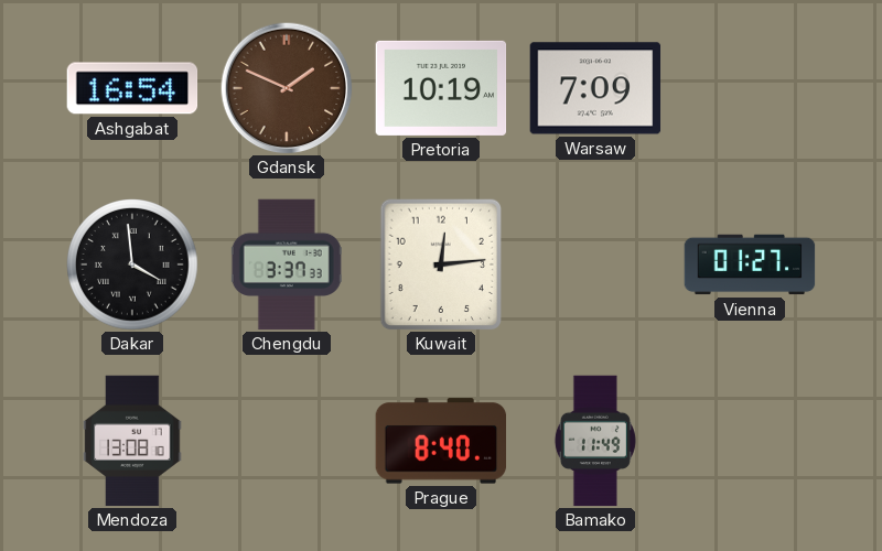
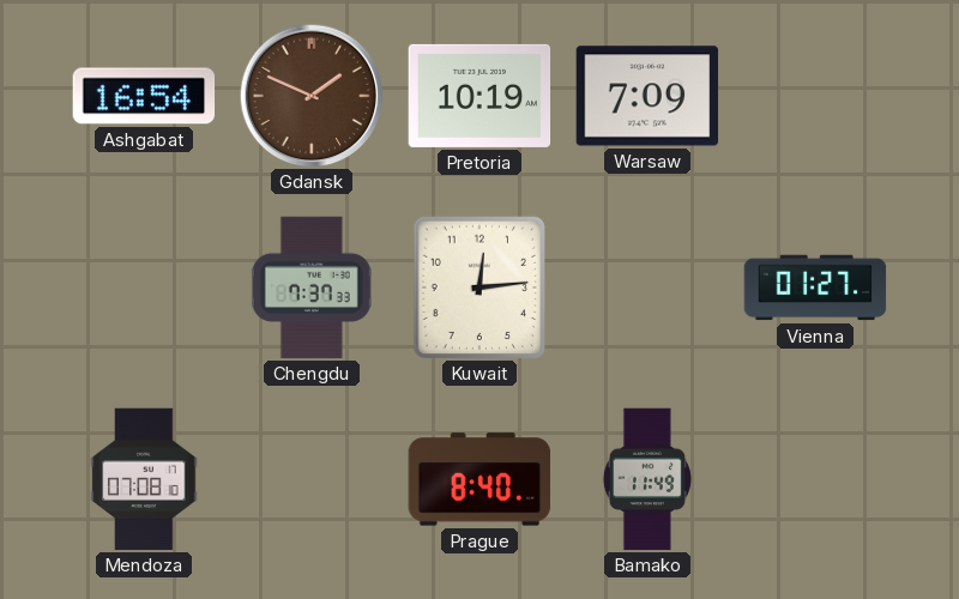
Dakar: 3:59 -> none (133, 266)
Chengdu: 3:37 -> 7:37 (312, 288)
Mendoza: 13:08 -> 07:08 (144, 479)
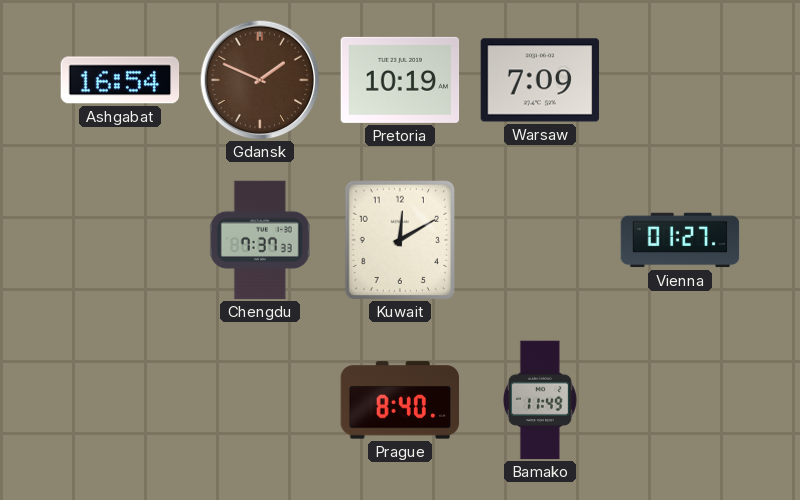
Kuwait: 12:14 -> 12:10 (399, 239)
Mendoza: 07:08 -> none (144, 479)
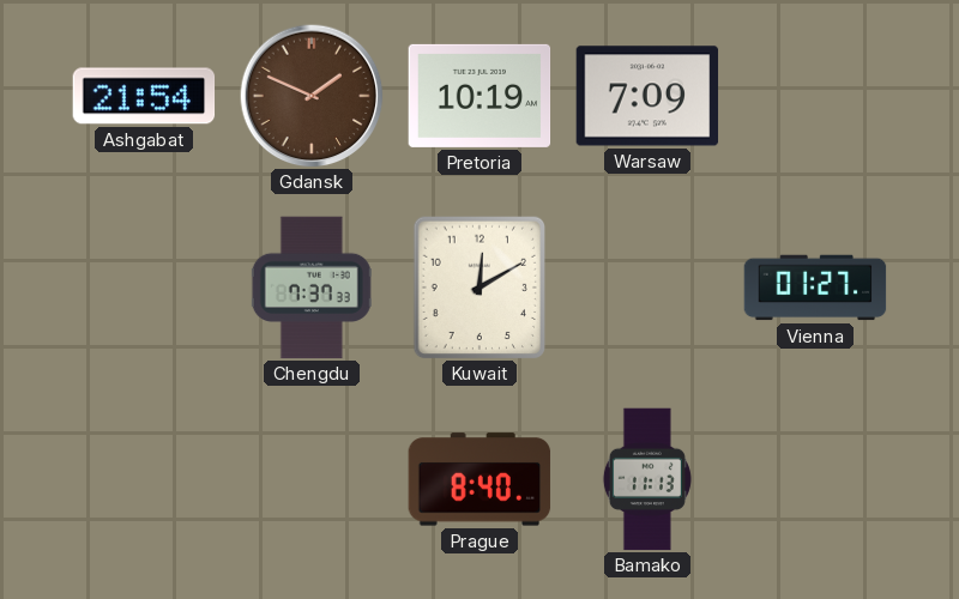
Ashgabat: 16:54 -> 21:54 (144, 96)
Bamako: 11:49 -> 11:13 (647, 479)
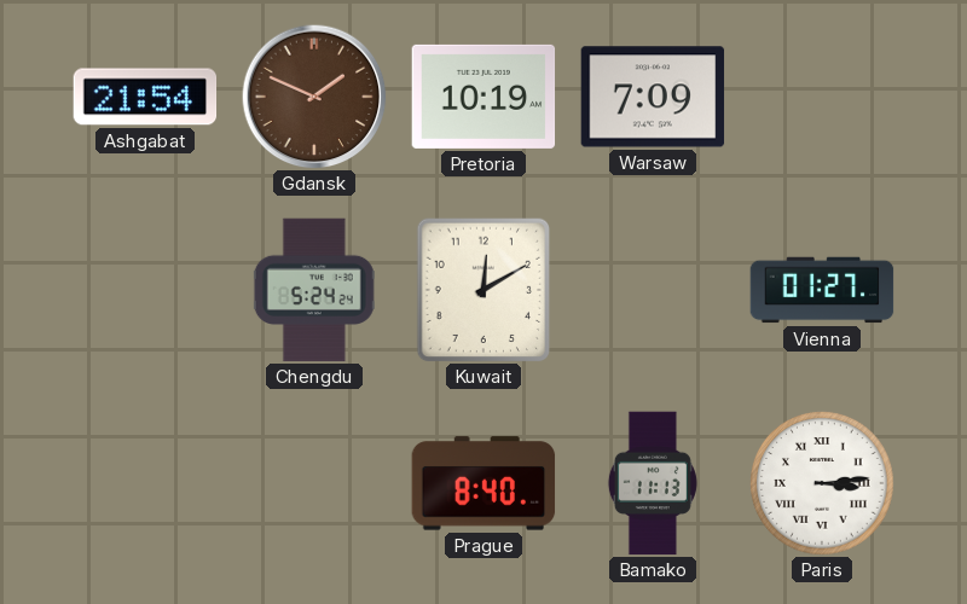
Chengdu: 7:37 -> 5:24 (314, 290)
Paris: none -> 3:14 (823, 484)
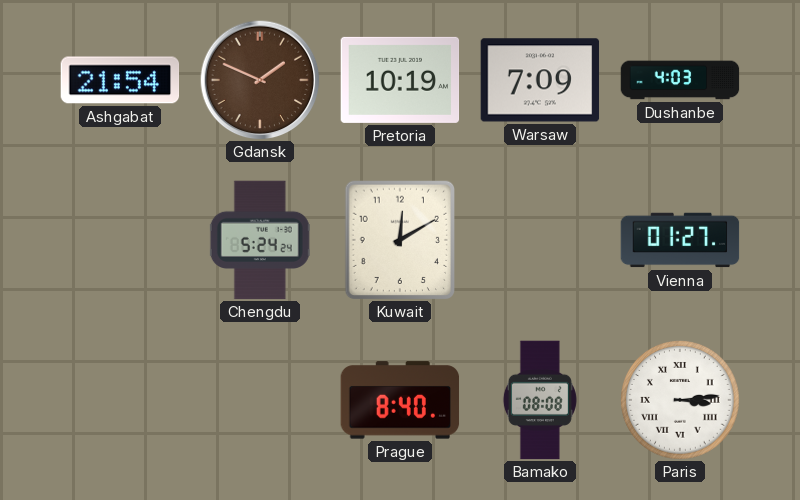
Dushanbe: none -> 4:03 (680, 80)
Bamako: 11:13 -> 08:08 (540, 400)
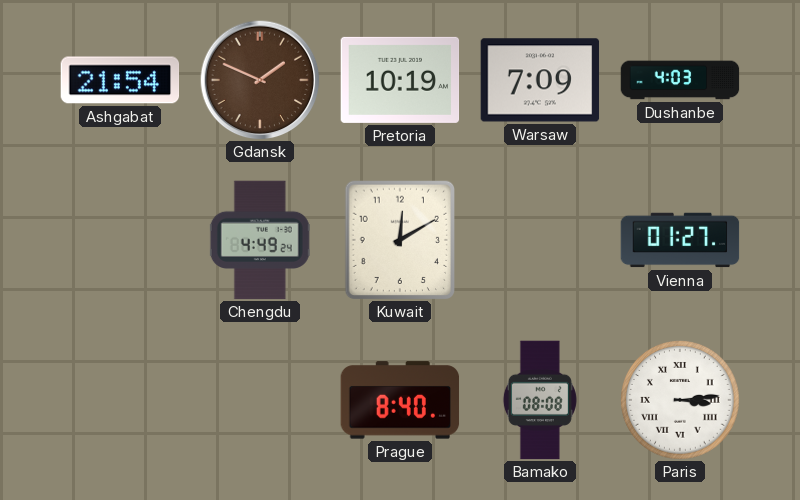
Chengdu: 5:24 -> 4:49 (260, 240)
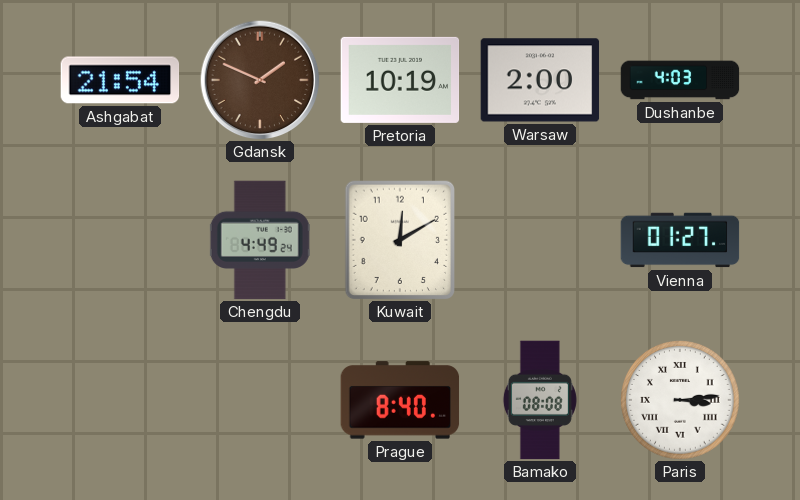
Warsaw: 7:09 -> 2:00 (540, 80)
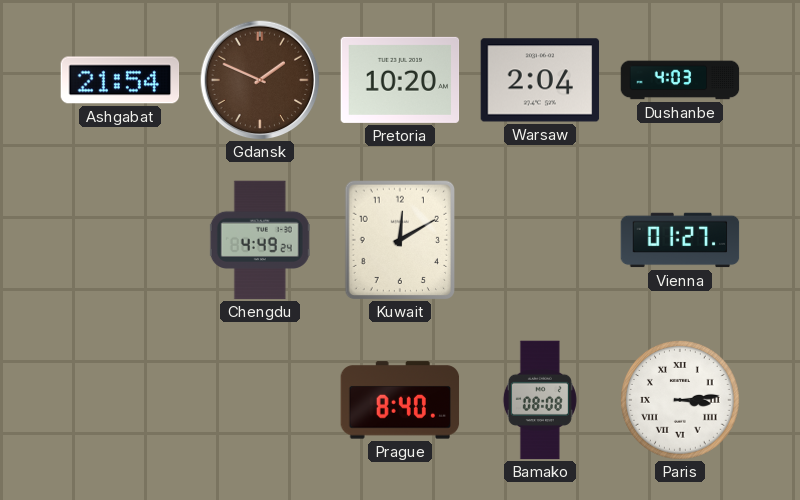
Pretoria: 10:19 -> 10:20 (400, 80)
Warsaw: 2:00 -> 2:04 (540, 80)
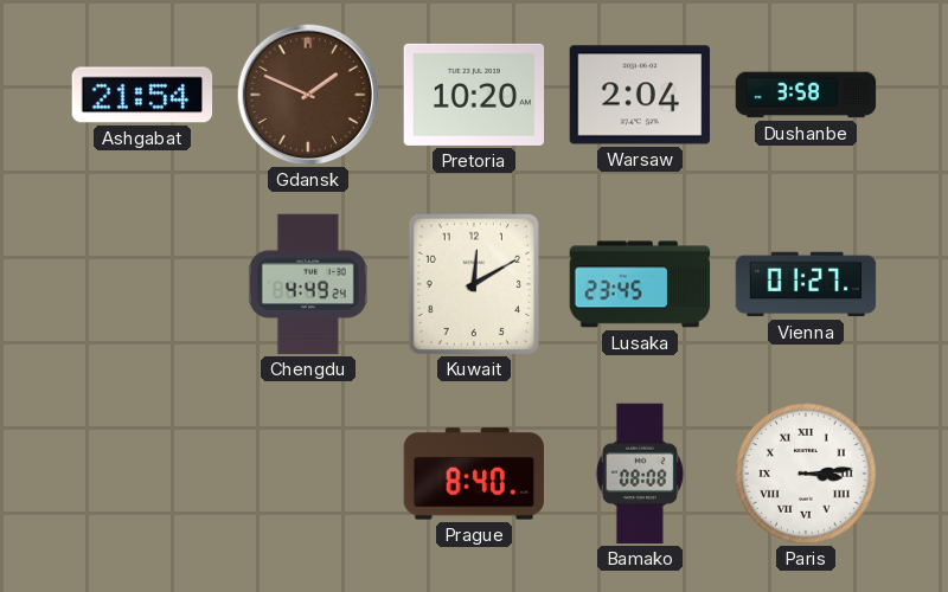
Dushanbe: 4:03 -> 3:58 (806, 95)
Lusaka: none -> 23:45 (640, 284)
